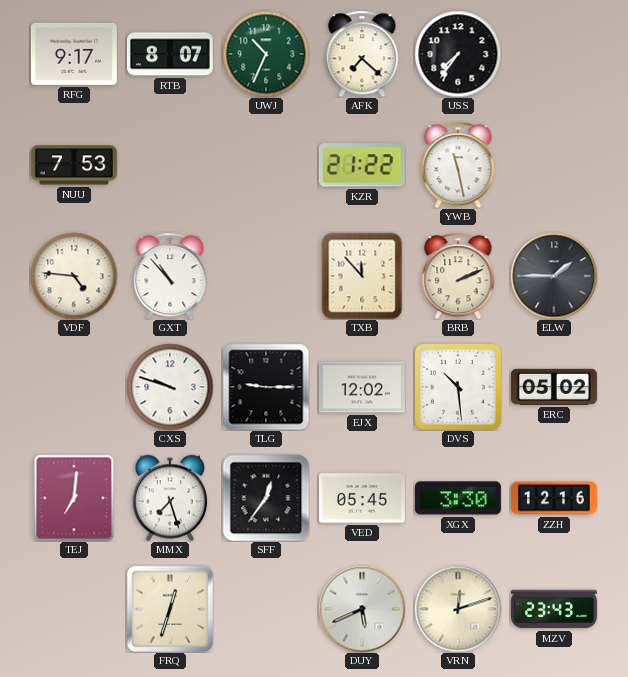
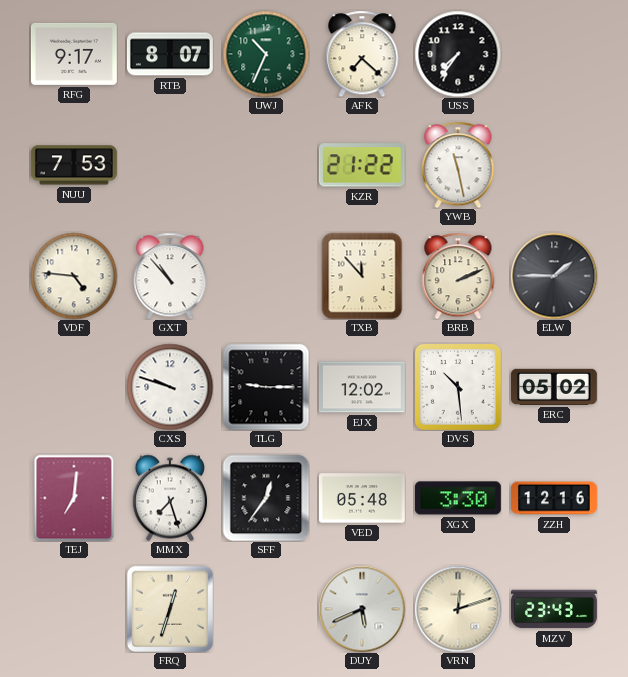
VED: 05:45 -> 05:48 (362, 498)
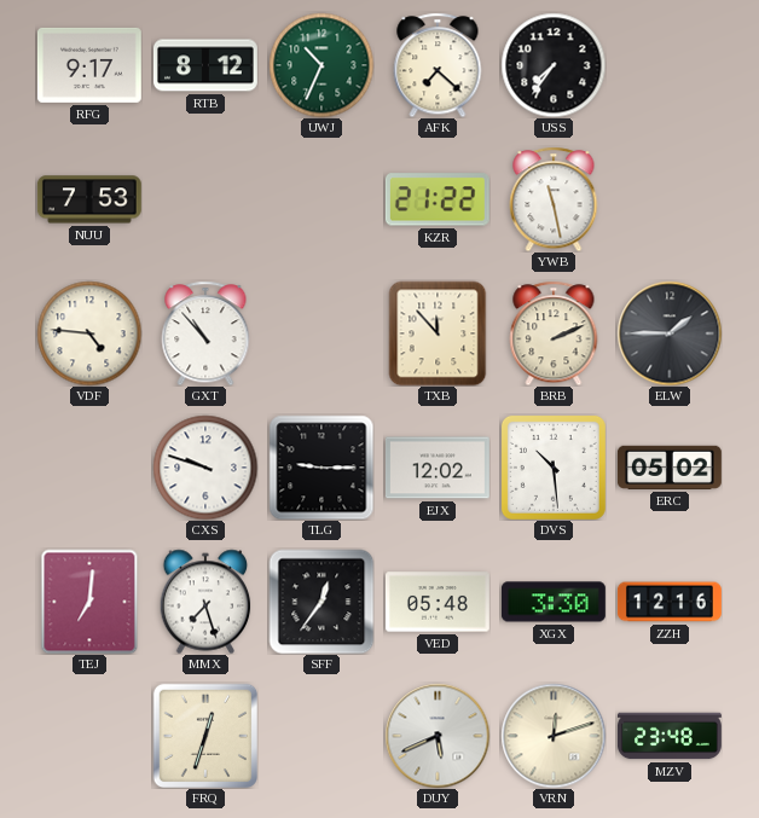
RTB: 8:07 -> 8:12 (205, 65)
MZV: 23:43 -> 23:48 (670, 736)
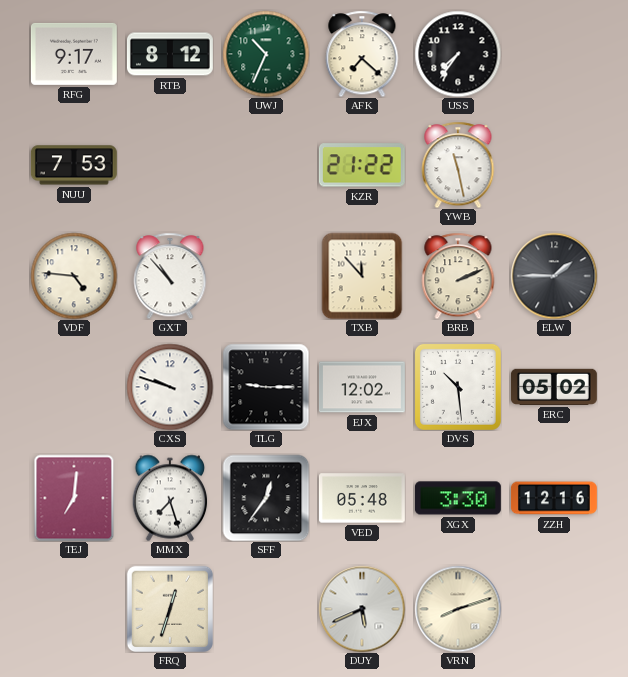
VRN: 12:12 -> 8:12 (458, 609)
MZV: 23:48 -> none (670, 736)
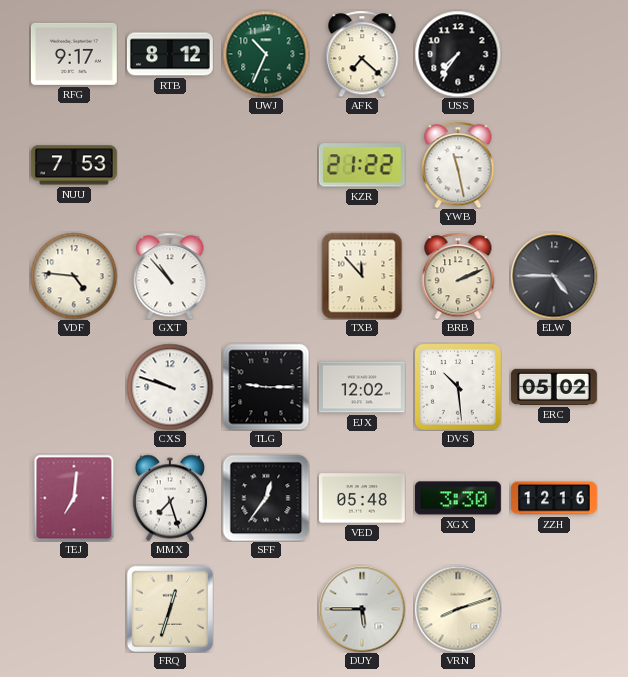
ELW: 1:45 -> 4:45 (554, 276)
DUY: 5:41 -> 5:45 (362, 609)
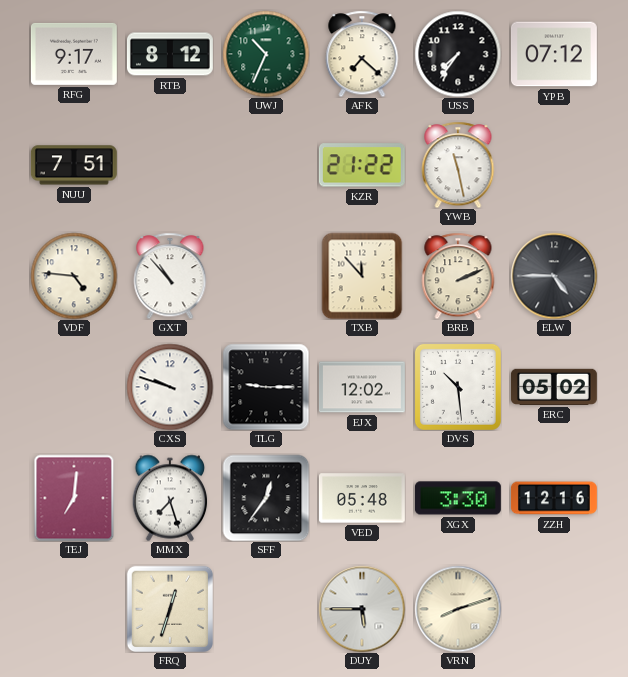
YPB: none -> 07:12 (554, 54)
NUU: 7:53 -> 7:51 (74, 165)
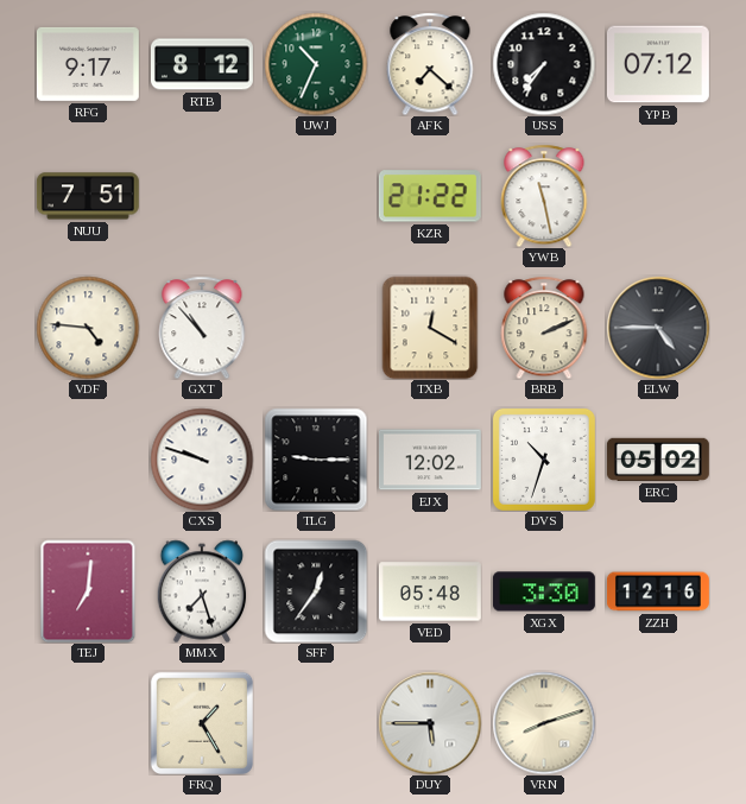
TXB: 11:53 -> 12:20 (430, 328)
DVS: 10:29 -> 10:33 (544, 460)
FRQ: 12:33 -> 1:25 (201, 722)
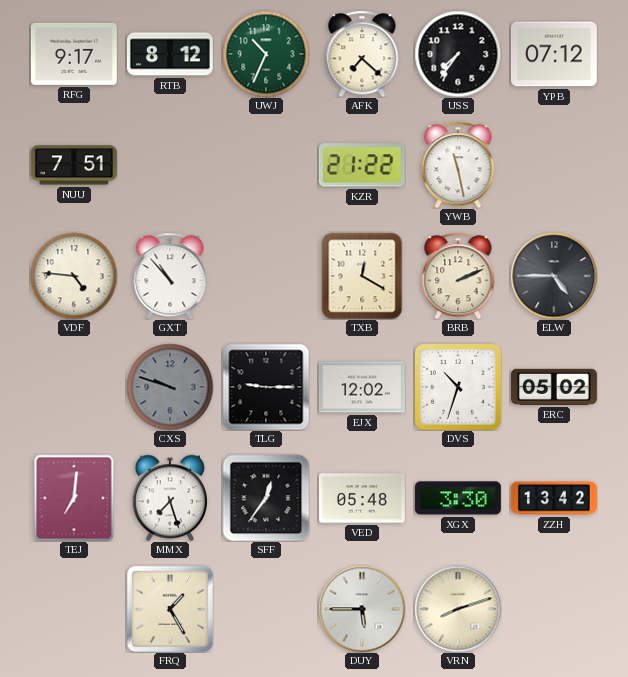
CXS dial: white -> grey (170, 387)
ZZH: 12:16 -> 13:42 (554, 498)
